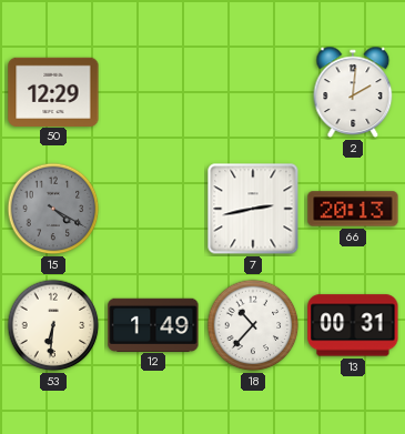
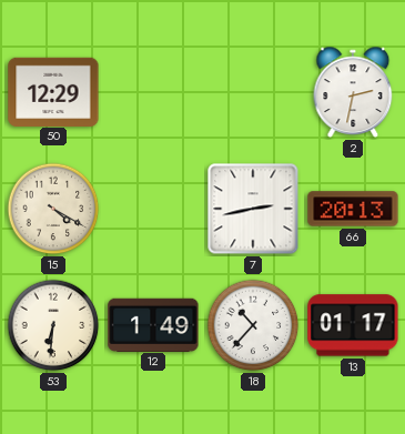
2: 2:01 -> 2:32 (353, 92)
15 dial: grey -> cream (53, 209)
13: 00:31 -> 01:17 (353, 325)
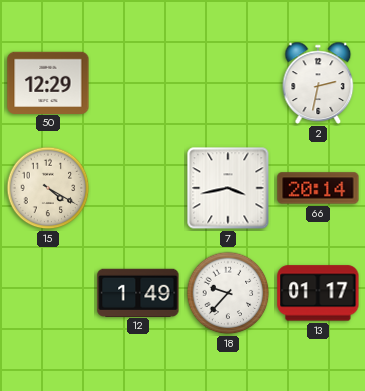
7: 2:43 -> 3:43 (228, 188)
66: 20:13 -> 20:14 (318, 188)
53: 6:31 -> none (53, 325)
18: 10:37 -> 9:37 (228, 293)
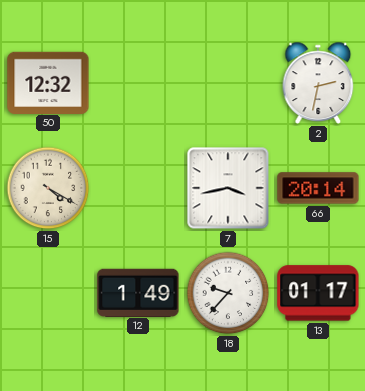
50: 12:29 -> 12:32 (48, 82)
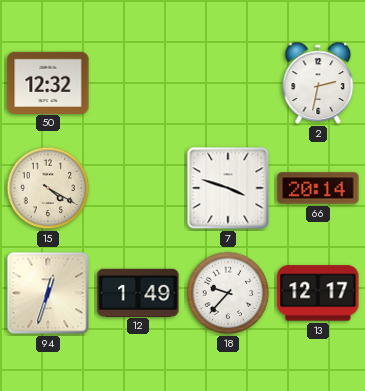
7: 3:43 -> 3:48 (228, 188)
94: none -> 12:33 (48, 293)
13: 01:17 -> 12:17 (318, 293)
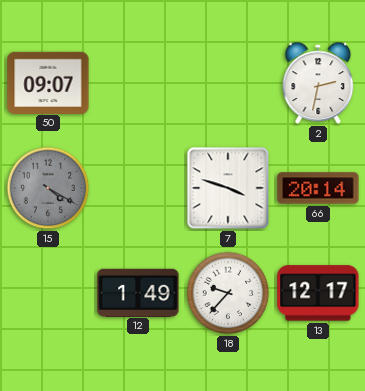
50: 12:32 -> 09:07 (48, 82)
15 dial: cream -> grey (48, 188)
94: 12:33 -> none (48, 293)
